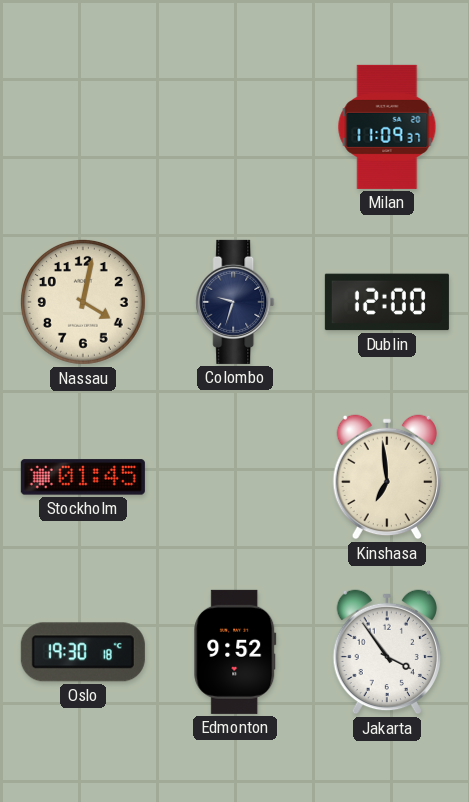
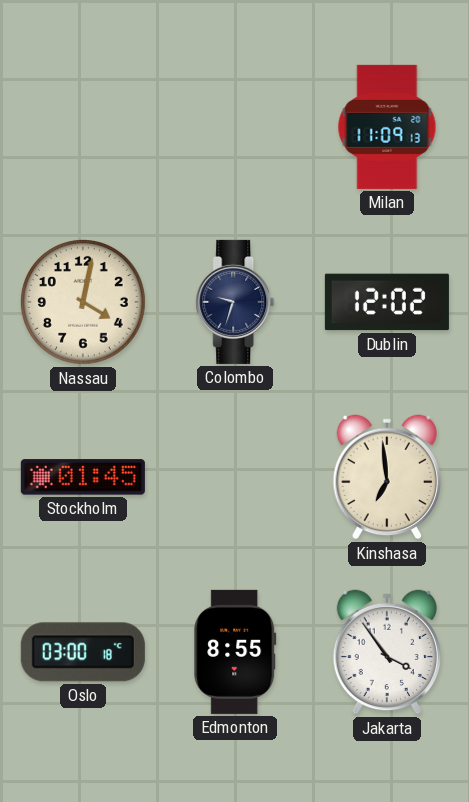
Milan: 11:09:37 -> 11:09:13 (387, 127)
Dublin: 12:00 -> 12:02 (387, 302)
Oslo: 19:30 -> 03:00 (83, 652)
Edmonton: 9:52 -> 8:55 (235, 652)
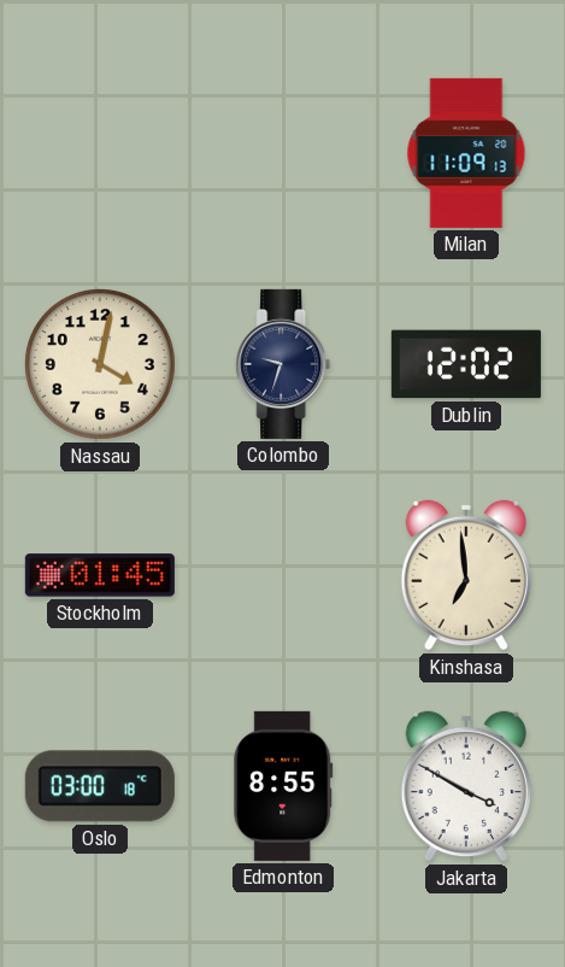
Jakarta: 3:54 -> 3:50 (465, 786)
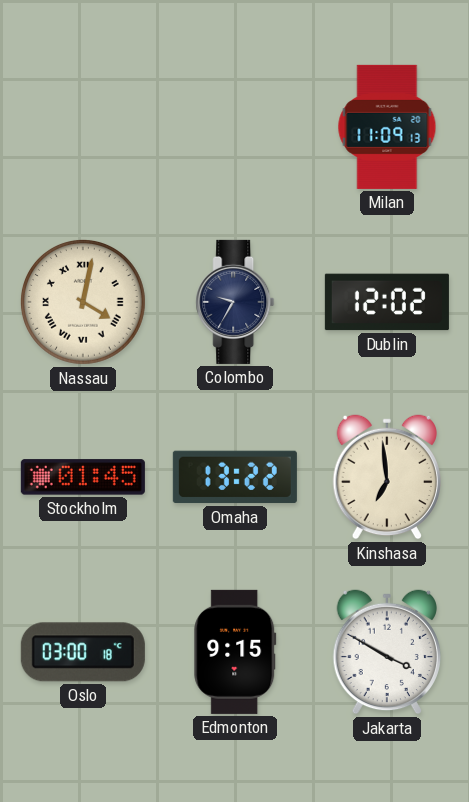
Nassau numerals: Arabic -> Roman (83, 302)
Colombo: 9:33 -> 9:35 (235, 302)
Omaha: none -> 13:22 (235, 477)
Edmonton: 8:55 -> 9:15 (235, 652)
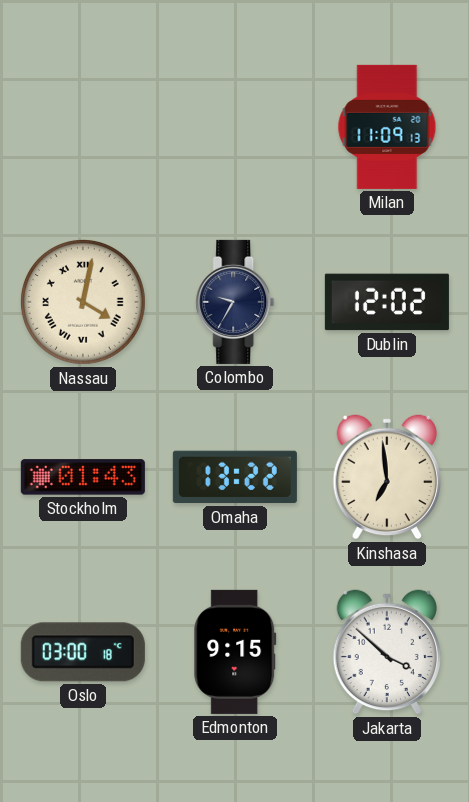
Stockholm: 01:45 -> 01:43 (83, 477)
Jakarta: 3:50 -> 3:52 (386, 652)
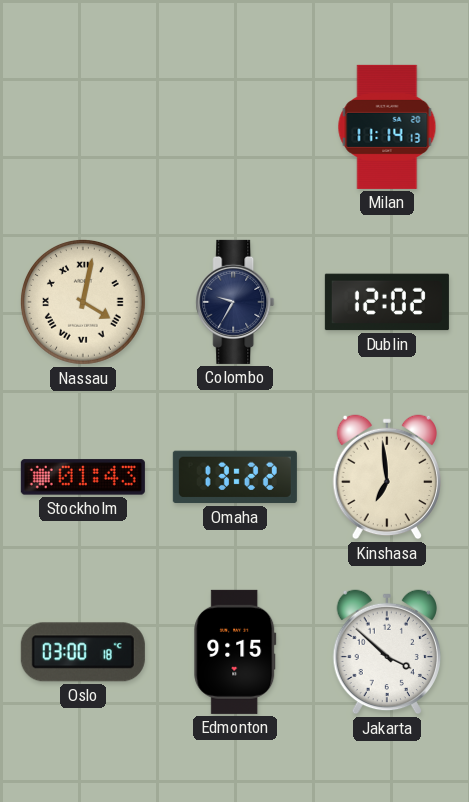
Milan: 11:09 -> 11:14 (387, 127)
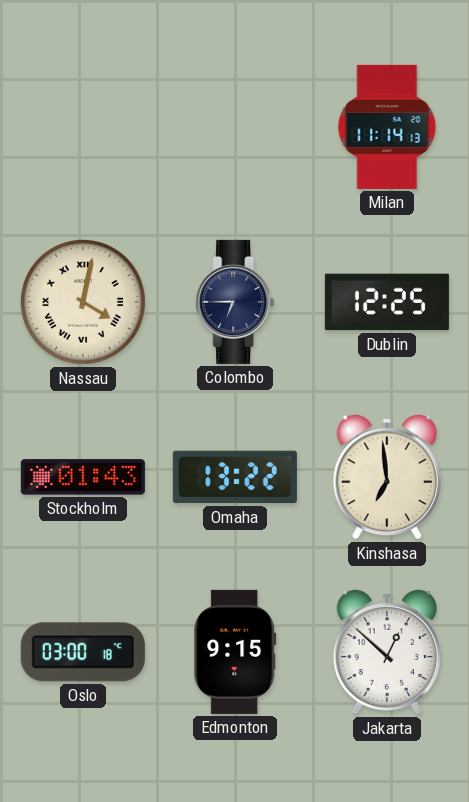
Colombo: 9:35 -> 6:45 (235, 302)
Dublin: 12:02 -> 12:25 (387, 302)
Jakarta: 3:52 -> 12:52 (386, 652)
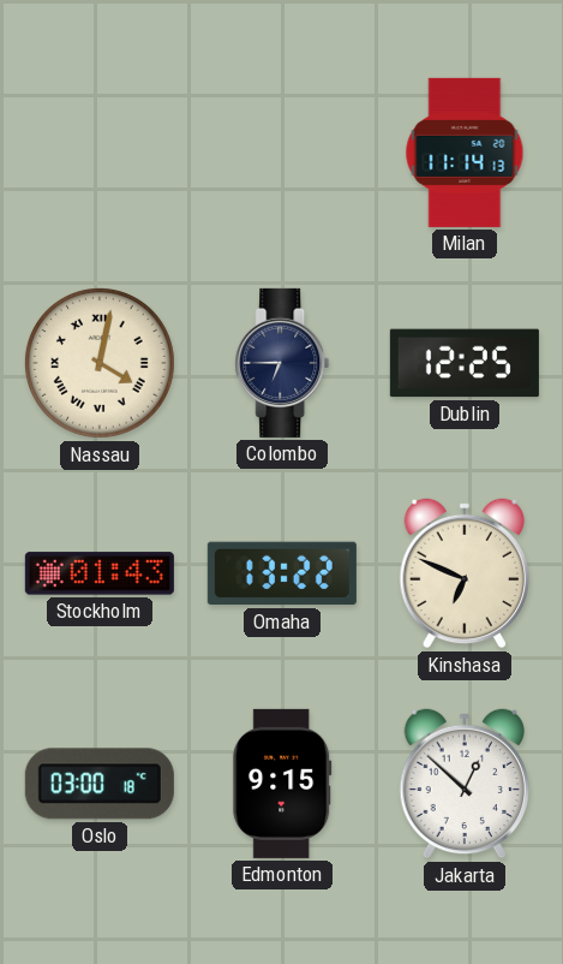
Kinshasa: 6:59 -> 6:49 (463, 573)
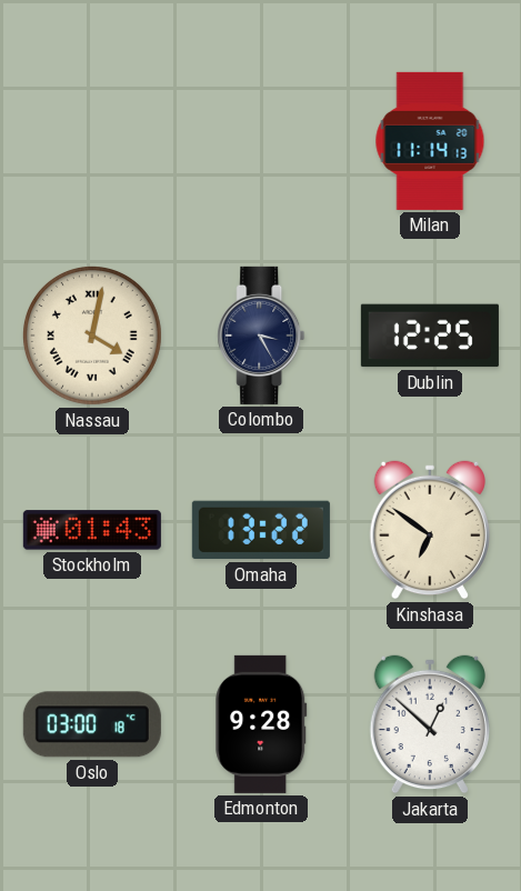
Colombo: 6:45 -> 3:25 (261, 336)
Kinshasa: 6:49 -> 6:51 (429, 530)
Edmonton: 9:15 -> 9:28 (261, 724)
